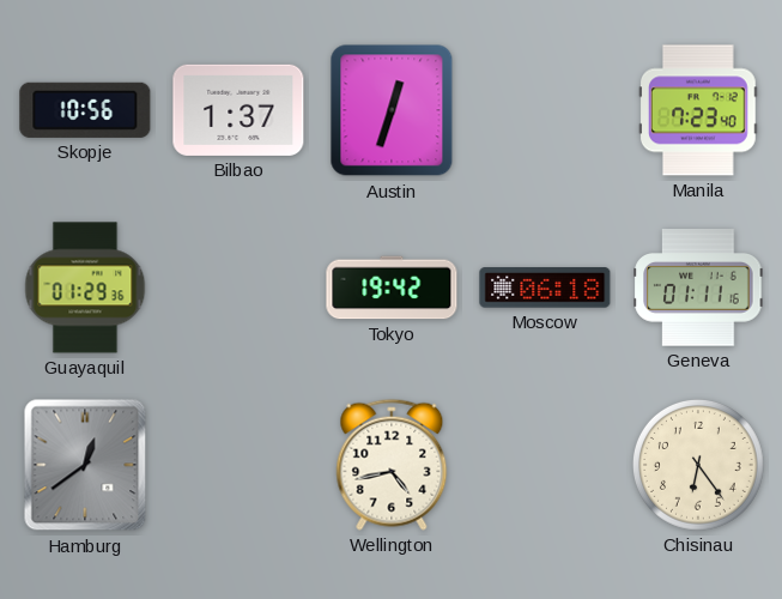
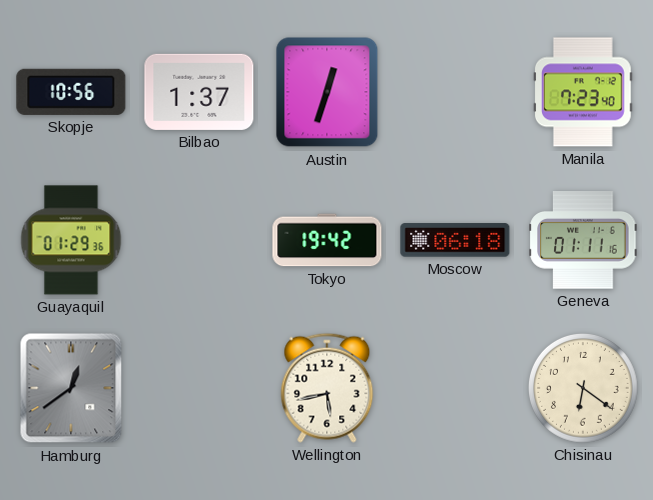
Wellington: 4:43 -> 5:43 (327, 388)
Chisinau: 6:24 -> 6:21 (583, 388)
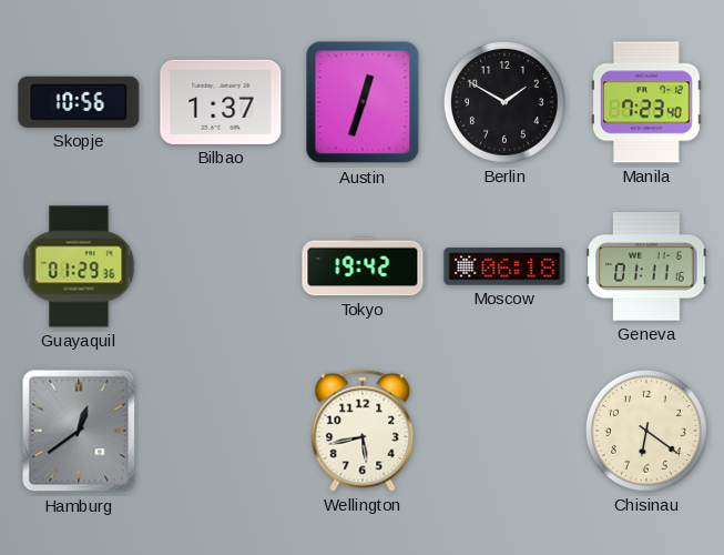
Berlin: none -> 1:50 (504, 102)
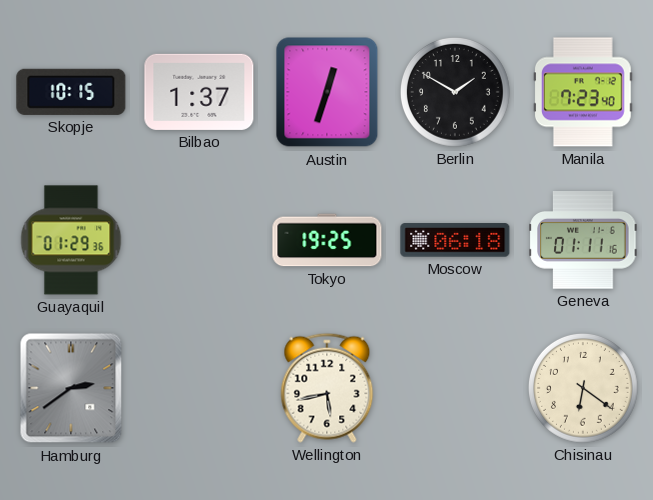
Skopje: 10:56 -> 10:15 (71, 92)
Tokyo: 19:42 -> 19:25 (327, 240)
Hamburg: 12:39 -> 2:39 (71, 388)
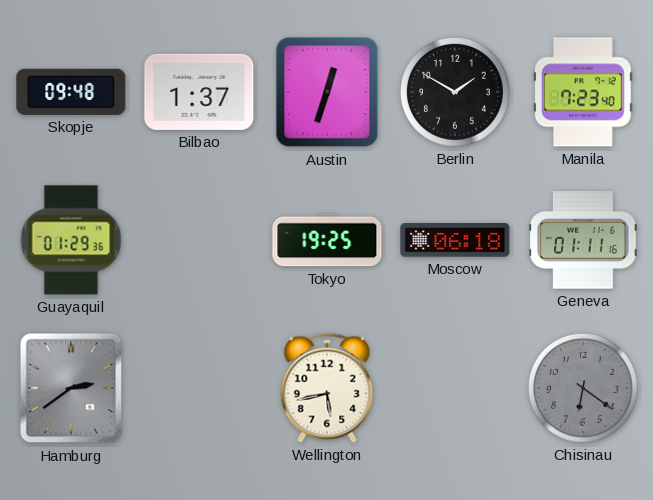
Skopje: 10:15 -> 09:48 (71, 92)
Chisinau dial: cream -> grey (583, 388)
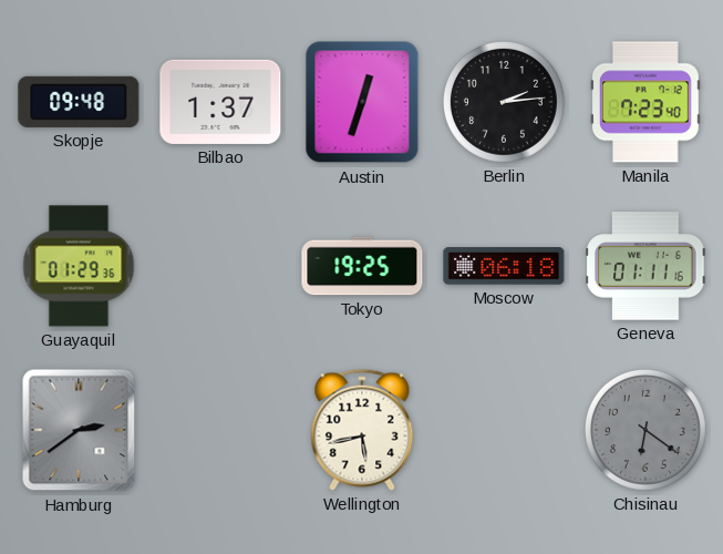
Berlin: 1:50 -> 2:14 (504, 102)
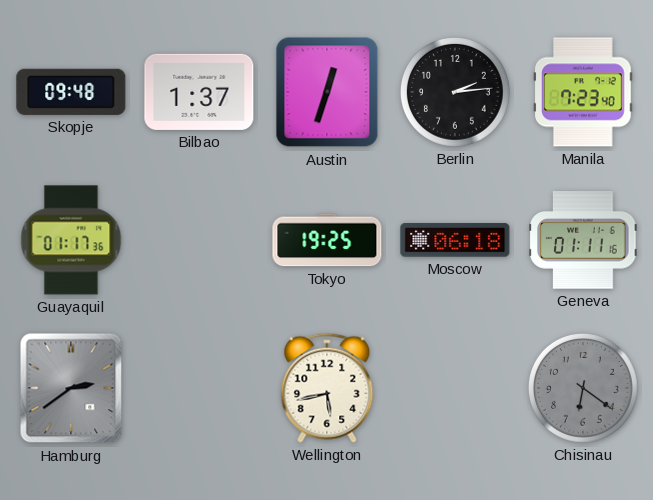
Guayaquil: 01:29 -> 01:17 (71, 240)
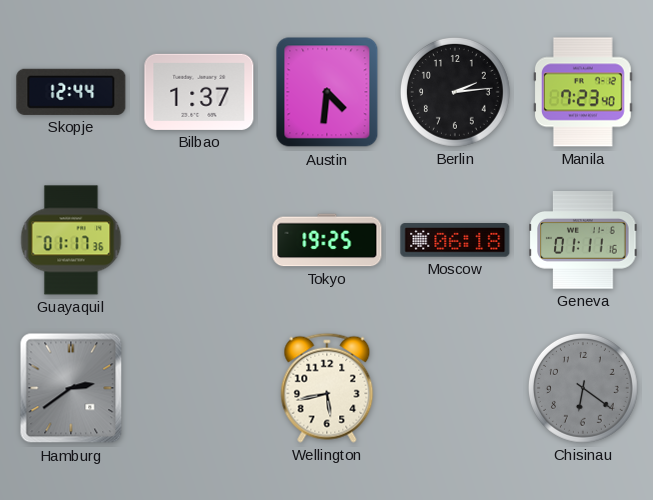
Skopje: 09:48 -> 12:44 (71, 92)
Austin: 12:33 -> 4:31 (327, 92)
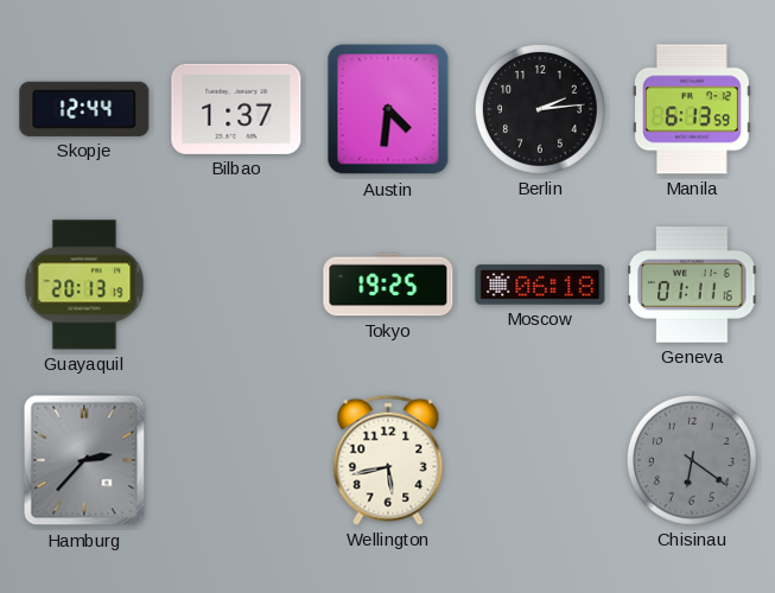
Manila: 7:23 -> 6:13 (693, 109)
Guayaquil: 01:17 -> 20:13 (84, 285)
Hamburg: 2:39 -> 2:37 (84, 460)
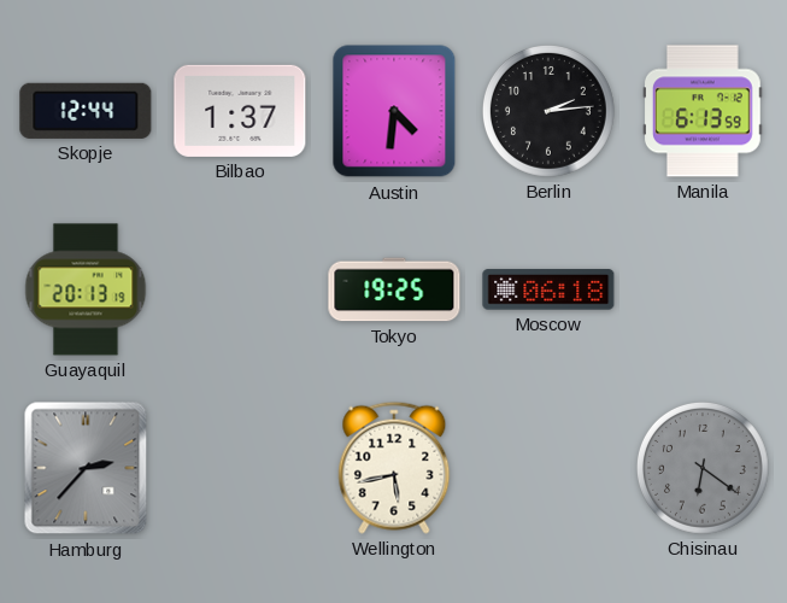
Geneva: 01:11 -> none (692, 285)
